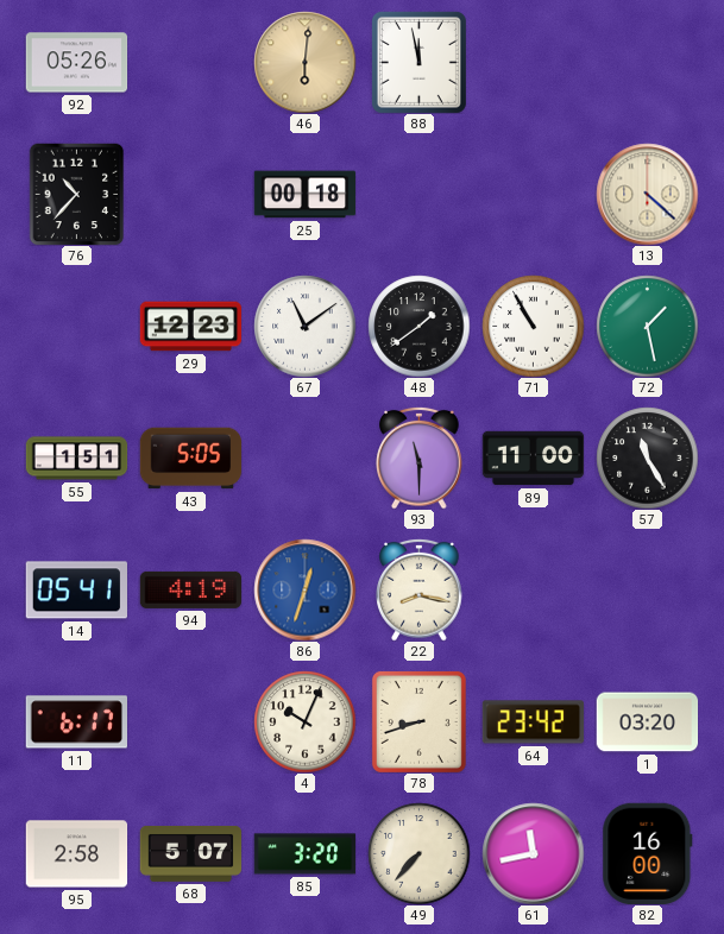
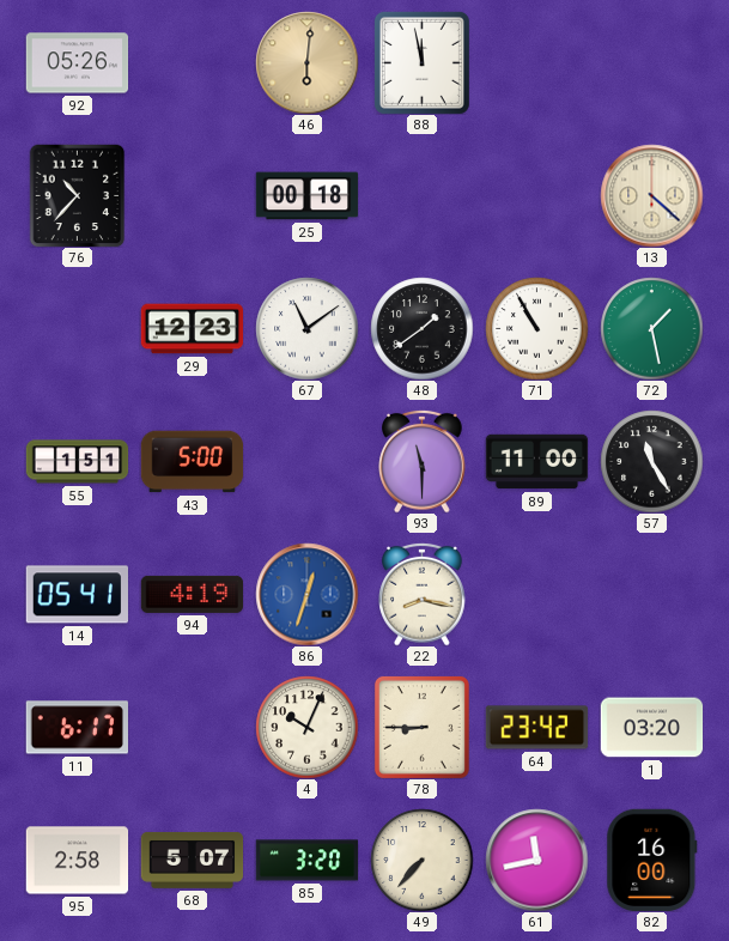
43: 5:05 -> 5:00 (192, 462)
78: 8:42 -> 8:45 (421, 727)
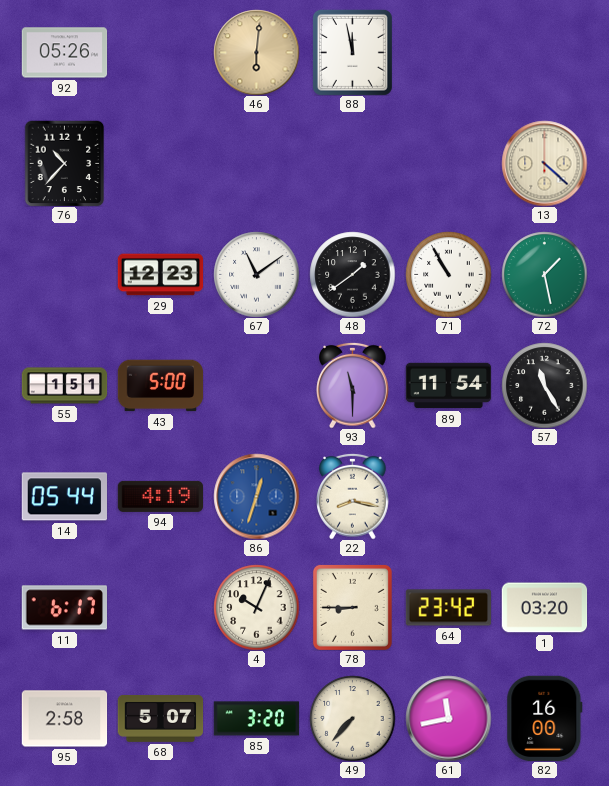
25: 00:18 -> none (306, 196)
89: 11:00 -> 11:54 (448, 386)
14: 05:41 -> 05:44 (64, 497)
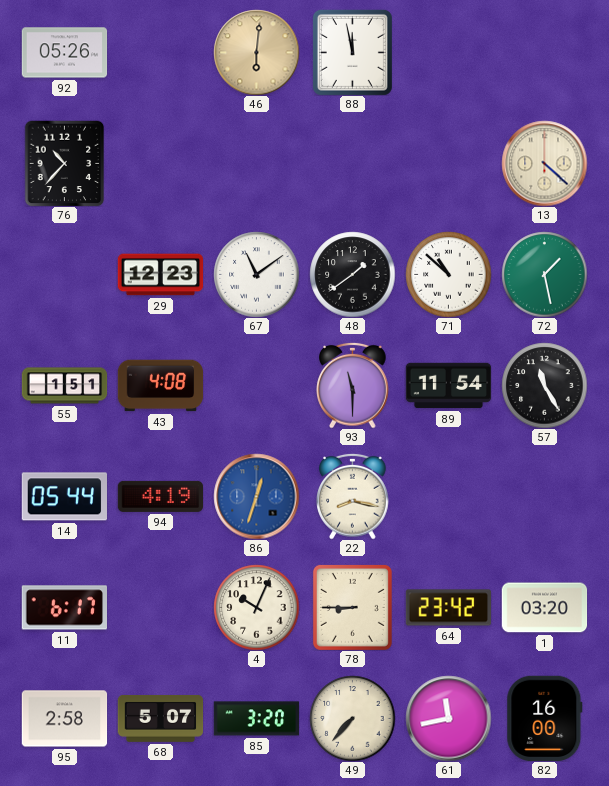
71: 10:55 -> 10:52 (448, 274)
43: 5:00 -> 4:08 (160, 386)
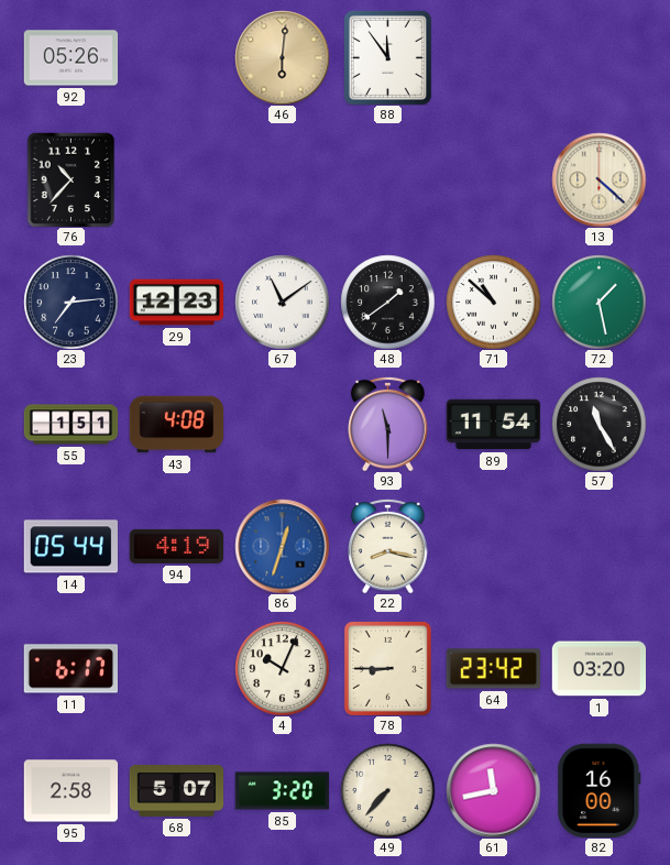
88: 11:58 -> 11:54 (387, 57)
23: none -> 7:14 (70, 302)
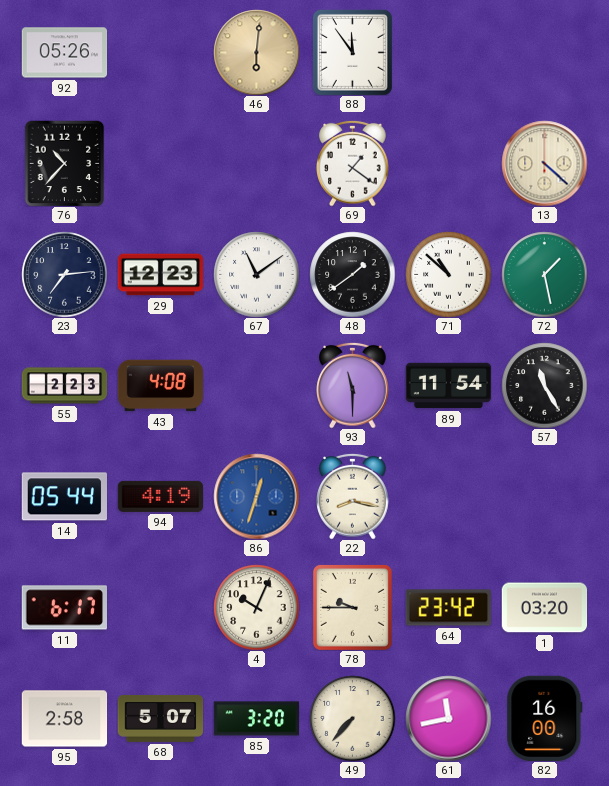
69: none -> 1:21 (353, 163)
55: 1:51 -> 2:23 (64, 386)
78: 8:45 -> 9:45 (352, 607)
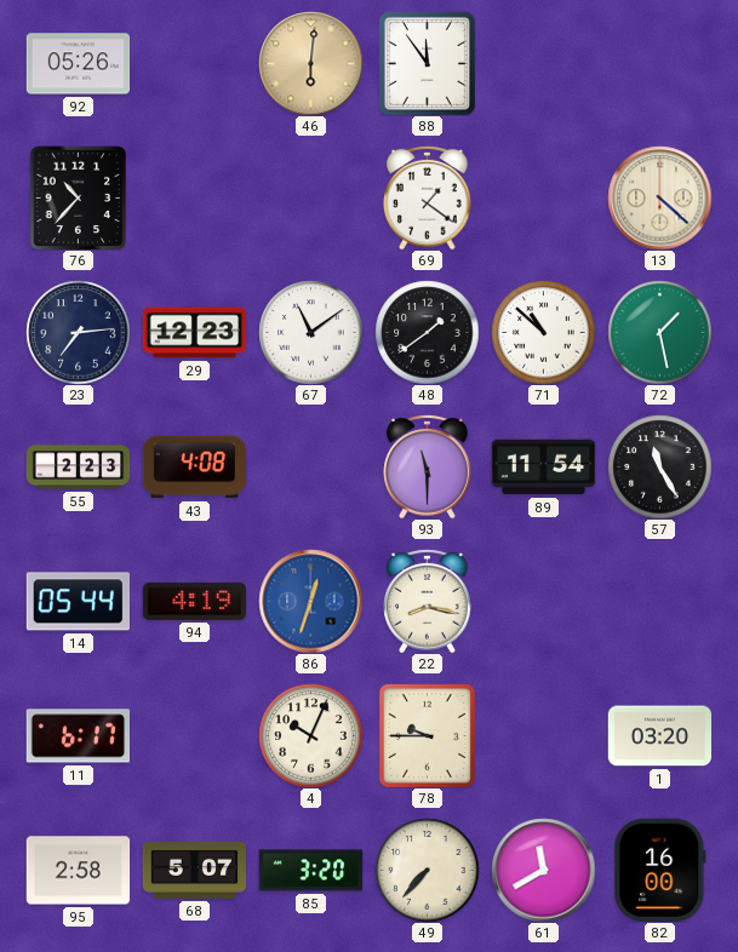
64: 23:42 -> none (448, 608)
61: 11:43 -> 11:40 (543, 870)
